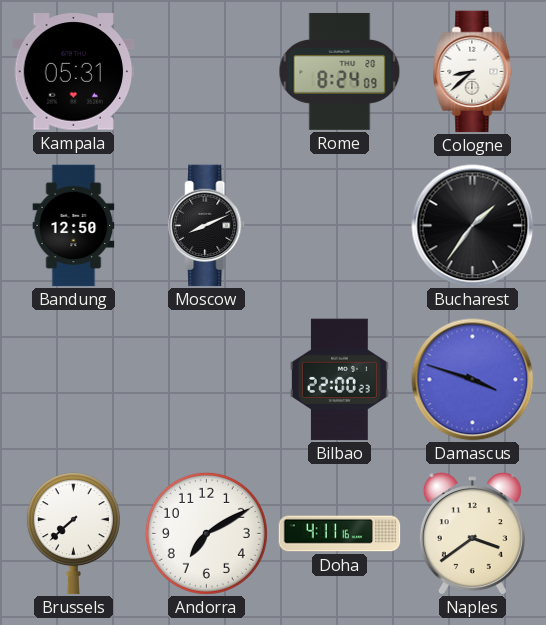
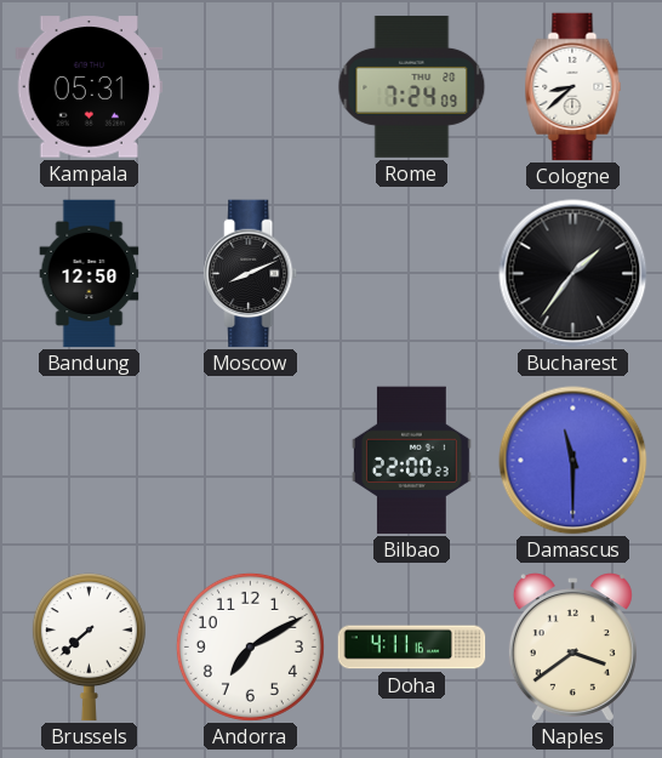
Rome: 8:24 -> 7:24 (412, 86)
Damascus: 3:48 -> 11:30 (573, 461)
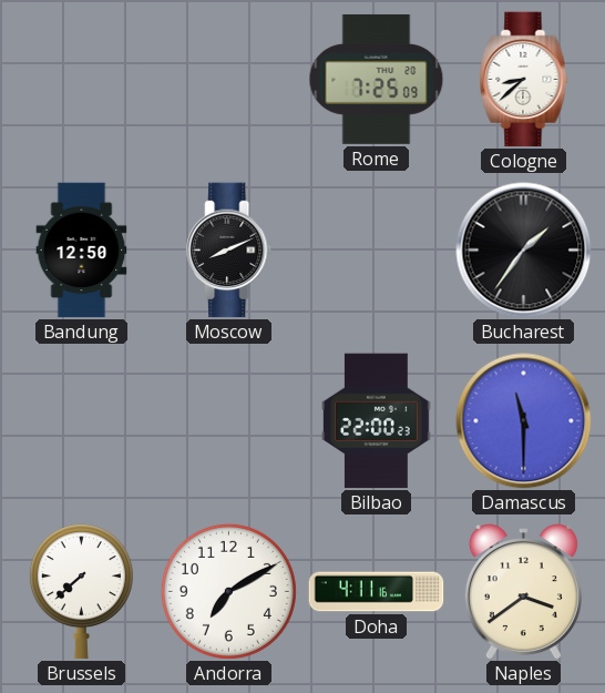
Kampala: 05:31 -> none (90, 87)
Rome: 7:24 -> 7:25 (377, 79)
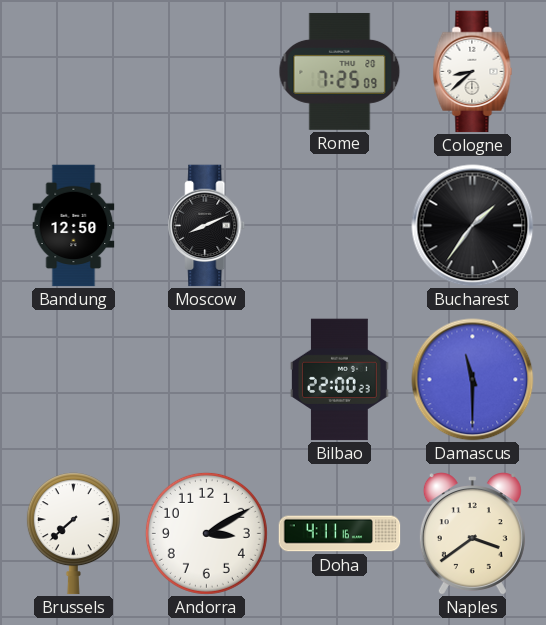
Andorra: 7:10 -> 3:10 (206, 533)
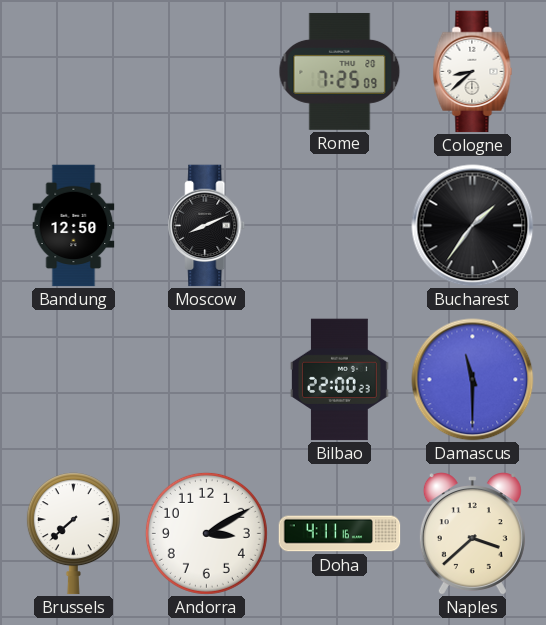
Naples: 3:39 -> 3:38 (472, 534)
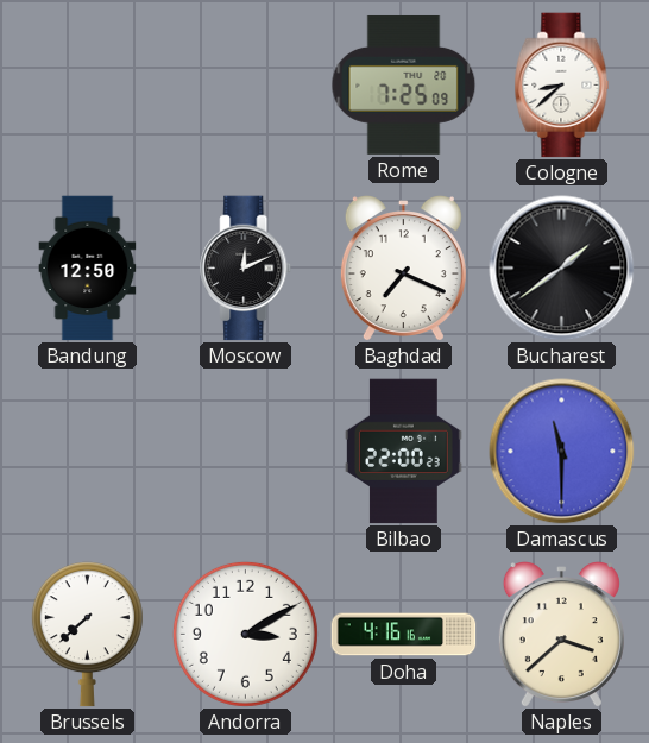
Moscow: 8:11 -> 12:11 (246, 269)
Baghdad: none -> 7:19 (403, 269)
Bucharest: 1:36 -> 1:39 (562, 269)
Doha: 4:11 -> 4:16 (404, 635)
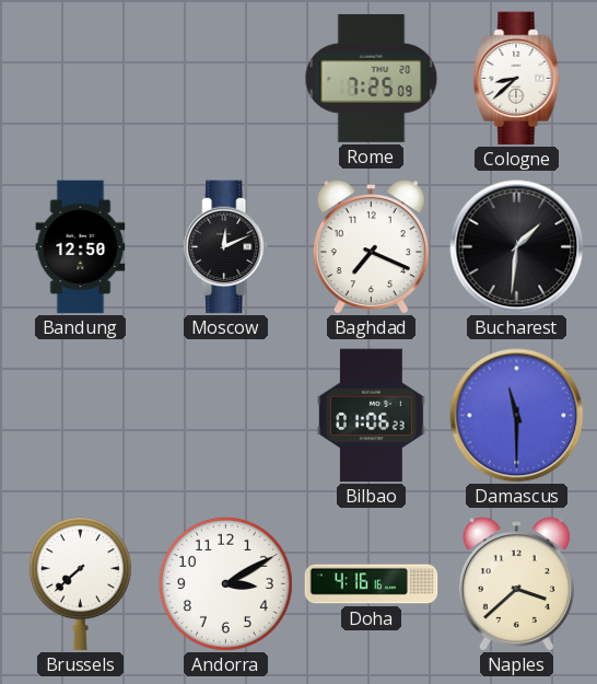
Bucharest: 1:39 -> 1:31 (517, 247)
Bilbao: 22:00 -> 01:06 (372, 416)
